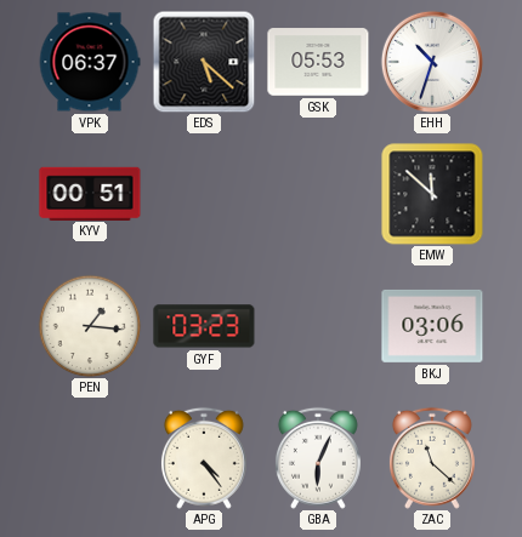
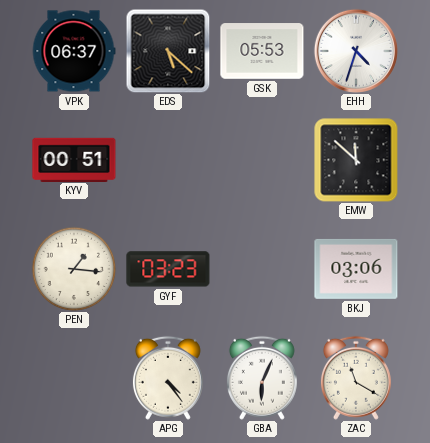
EHH: 10:33 -> 4:33 (356, 51)
ZAC: 11:22 -> 11:20 (356, 378)
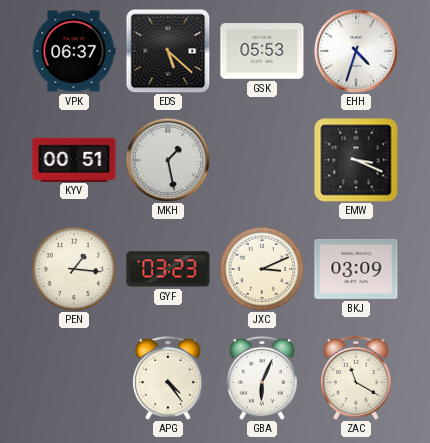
MKH: none -> 1:28 (168, 160)
EMW: 11:52 -> 3:19 (356, 160)
JXC: none -> 3:11 (262, 269)
BKJ: 03:06 -> 03:09 (356, 269)
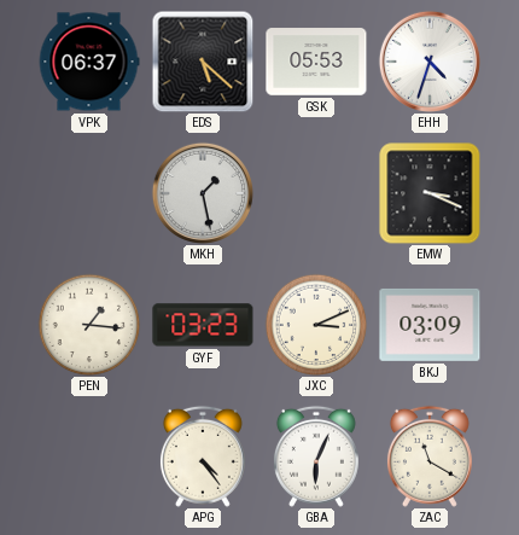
KYV: 00:51 -> none (74, 159)
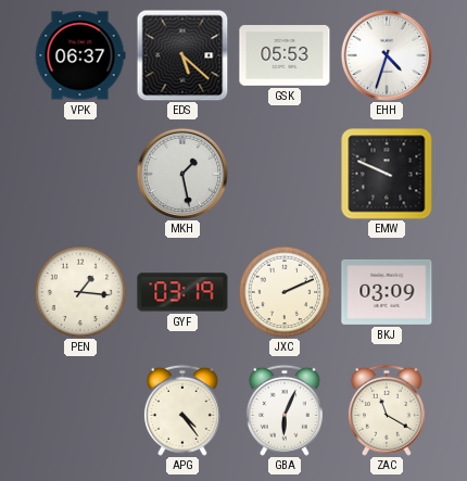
EMW: 3:19 -> 9:49 (387, 174)
GYF: 03:23 -> 03:19 (182, 292)
JXC: 3:11 -> 2:11 (285, 292)
